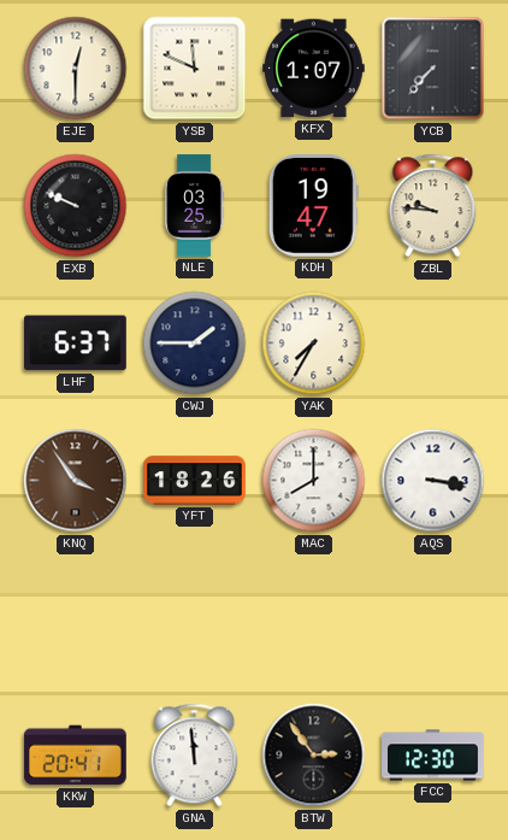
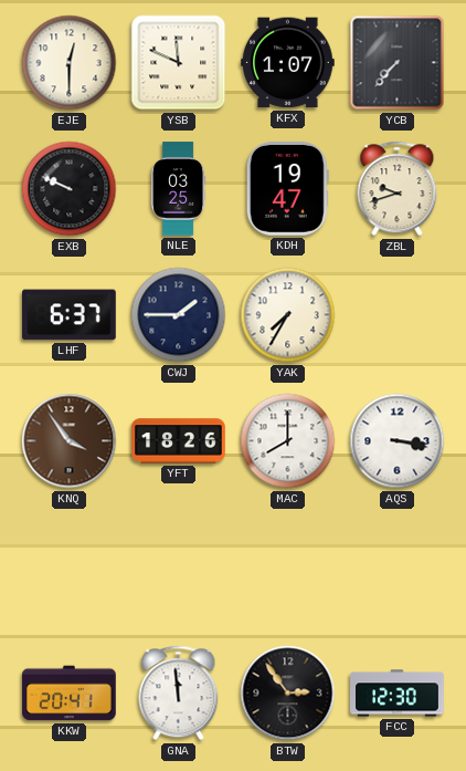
ZBL: 9:46 -> 9:42 (398, 189)
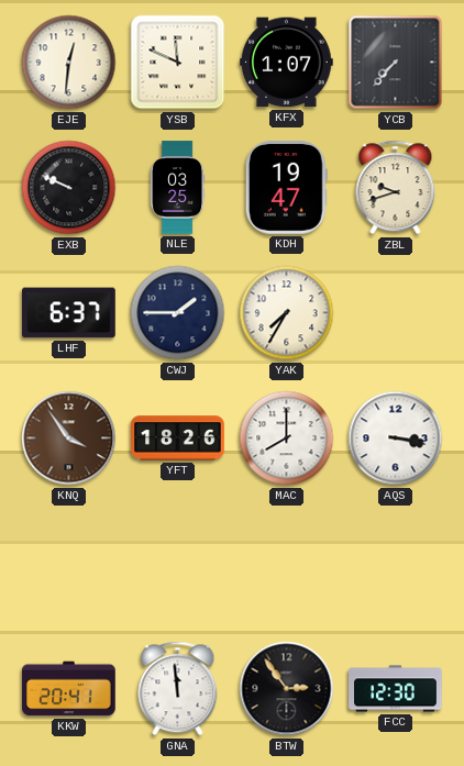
EJE: 12:30 -> 12:31 (69, 63)
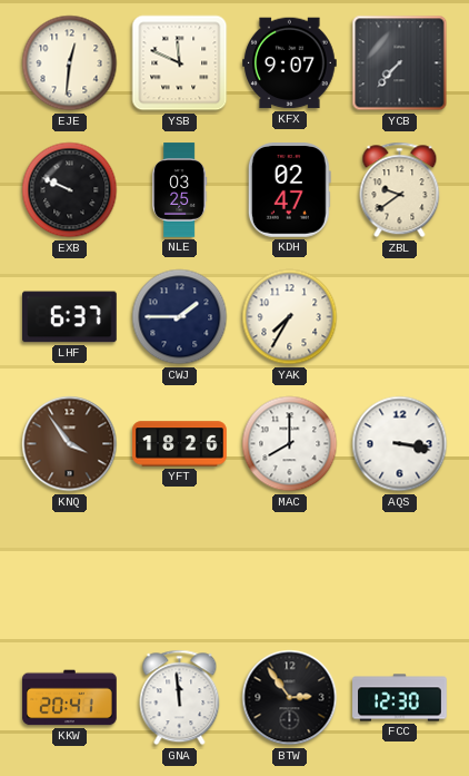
KFX: 1:07 -> 9:07 (290, 63)
KDH: 19:47 -> 02:47 (289, 190)
ZBL: 9:42 -> 9:39 (400, 190)
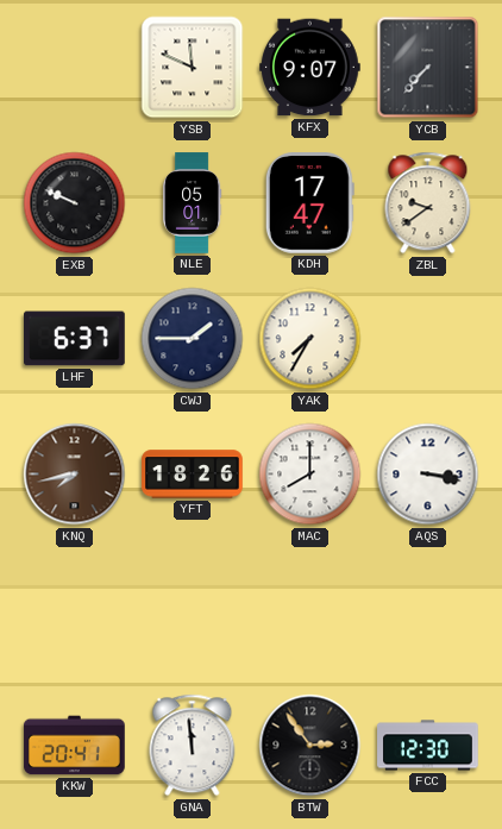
EJE: 12:31 -> none (70, 63)
NLE: 03:25 -> 05:01 (193, 203)
KDH: 02:47 -> 17:47 (309, 203)
KNQ: 3:54 -> 7:43 (75, 475)
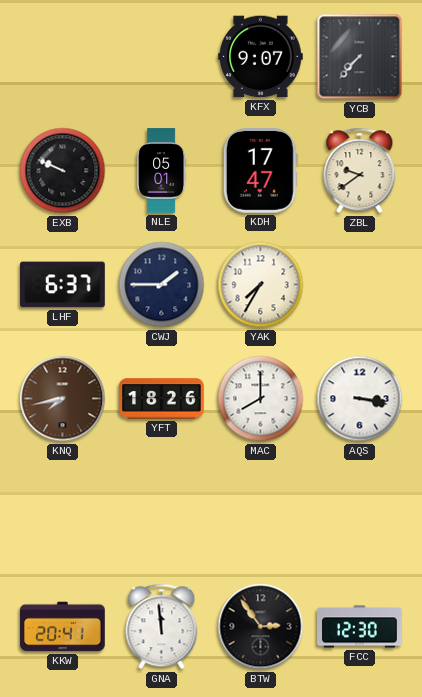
YSB: 11:49 -> none (193, 68)
